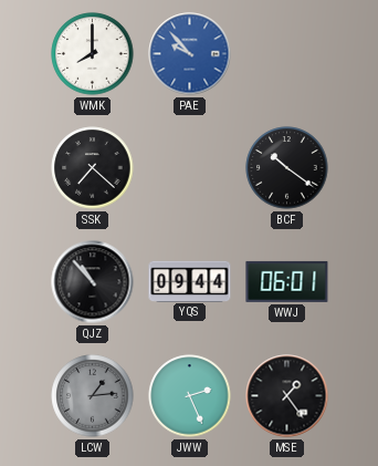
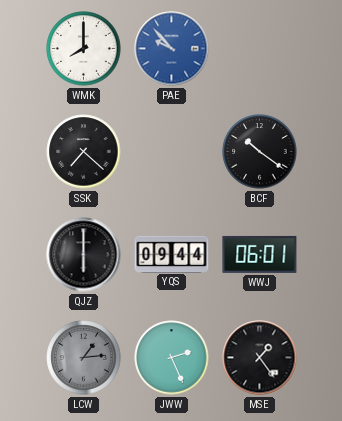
QJZ: 10:53 -> 6:00 (84, 255)
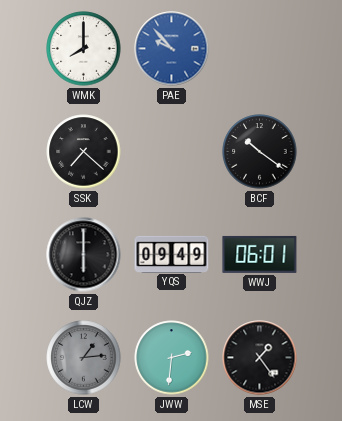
YQS: 09:44 -> 09:49 (172, 254)
JWW: 2:26 -> 2:31 (172, 358)
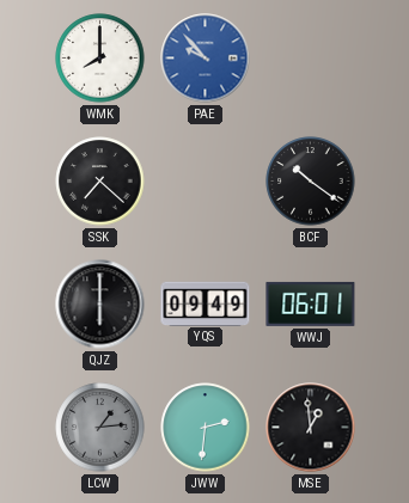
MSE: 1:24 -> 12:59 (311, 428)
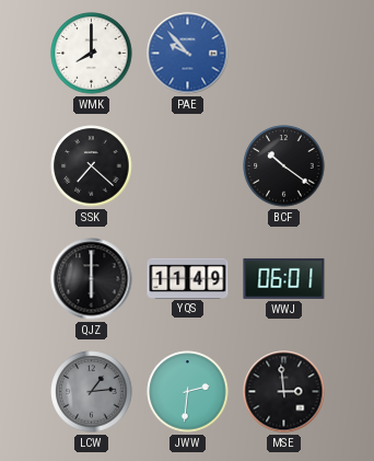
YQS: 09:49 -> 11:49 (188, 278)
MSE: 12:59 -> 2:59 (284, 392)
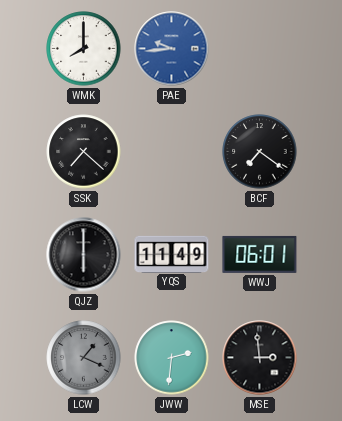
PAE: 9:53 -> 9:44 (172, 49)
BCF: 10:21 -> 7:21 (260, 152)
LCW: 1:14 -> 1:19 (84, 358)
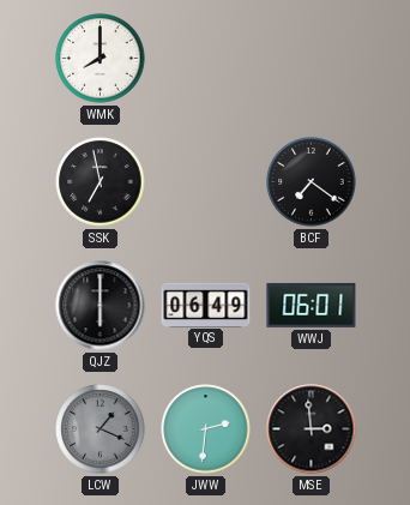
PAE: 9:44 -> none (172, 49)
SSK: 7:22 -> 6:58 (101, 182)
YQS: 11:49 -> 06:49 (206, 305)
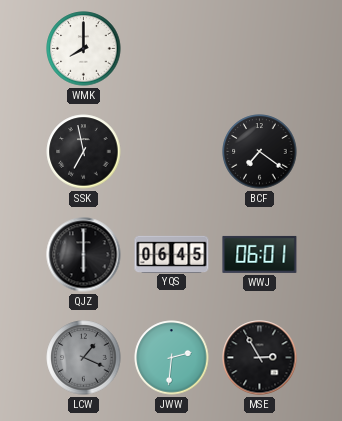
YQS: 06:49 -> 06:45 (172, 254)
MSE: 2:59 -> 2:55 (260, 358)
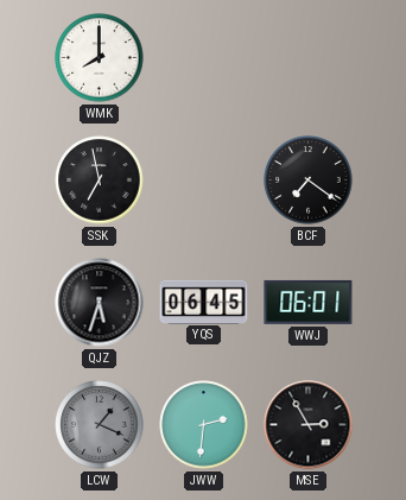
QJZ: 6:00 -> 5:33 (100, 303)
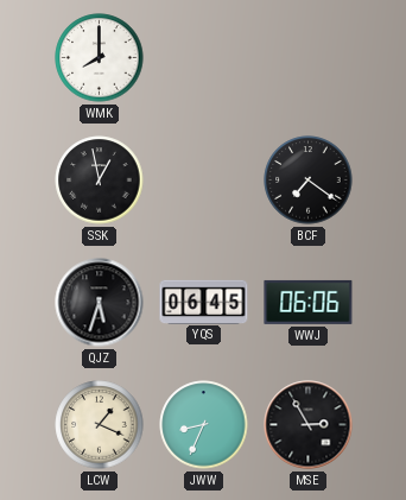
SSK: 6:58 -> 12:58 (100, 181)
WWJ: 06:01 -> 06:06 (309, 302)
LCW dial: grey -> cream (100, 425)
JWW: 2:31 -> 8:34 (204, 425)
